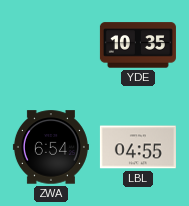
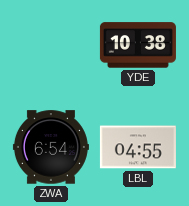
YDE: 10:35 -> 10:38 (138, 45)
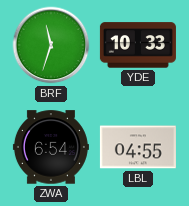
BRF: none -> 11:33 (51, 45)
YDE: 10:38 -> 10:33 (138, 45)
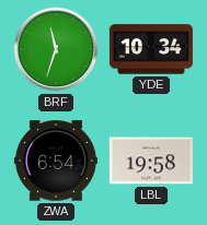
YDE: 10:33 -> 10:34 (151, 49)
LBL: 04:55 -> 19:58 (151, 161)
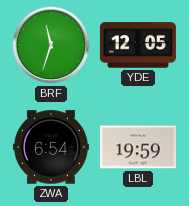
YDE: 10:34 -> 12:05 (138, 45)
LBL: 19:58 -> 19:59 (138, 147)
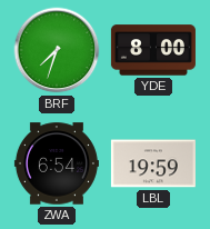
BRF: 11:33 -> 7:33 (57, 50)
YDE: 12:05 -> 8:00 (153, 50)
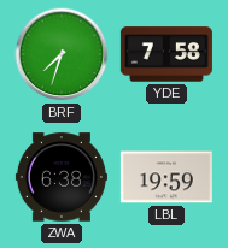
YDE: 8:00 -> 7:58 (166, 54)
ZWA: 6:54 -> 6:38 (62, 177)
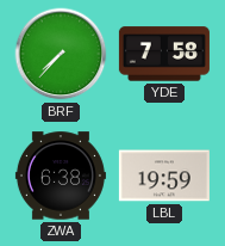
BRF: 7:33 -> 7:37 (61, 54)
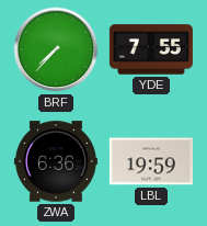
YDE: 7:58 -> 7:55 (151, 49)
ZWA: 6:38 -> 6:36 (56, 161)
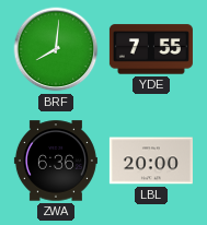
BRF: 7:37 -> 8:01 (56, 49)
LBL: 19:59 -> 20:00 (151, 161)
